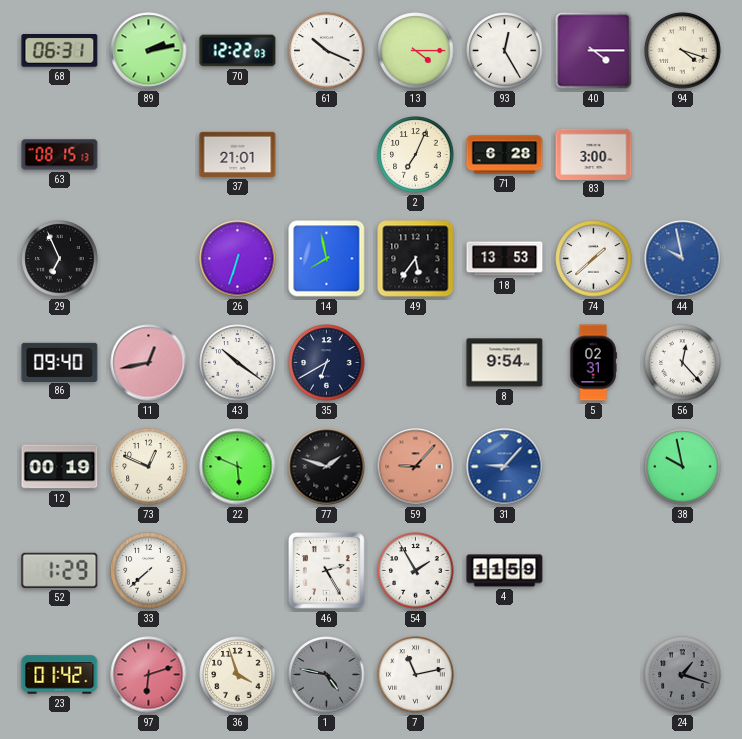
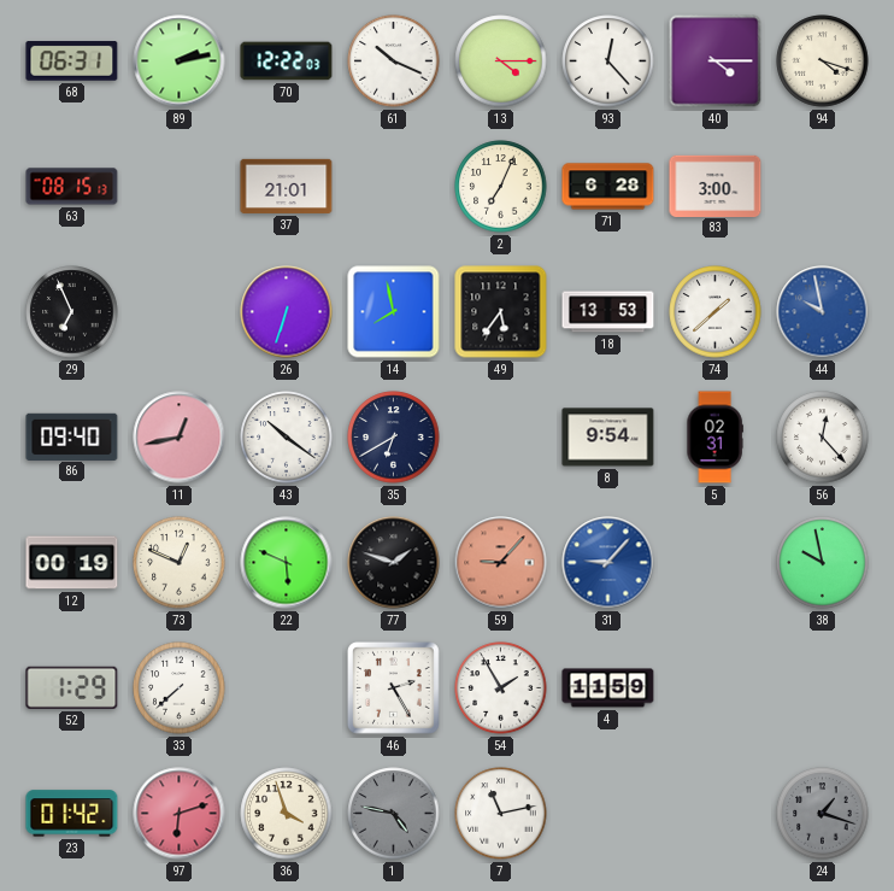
93: 12:25 -> 12:23 (608, 61)
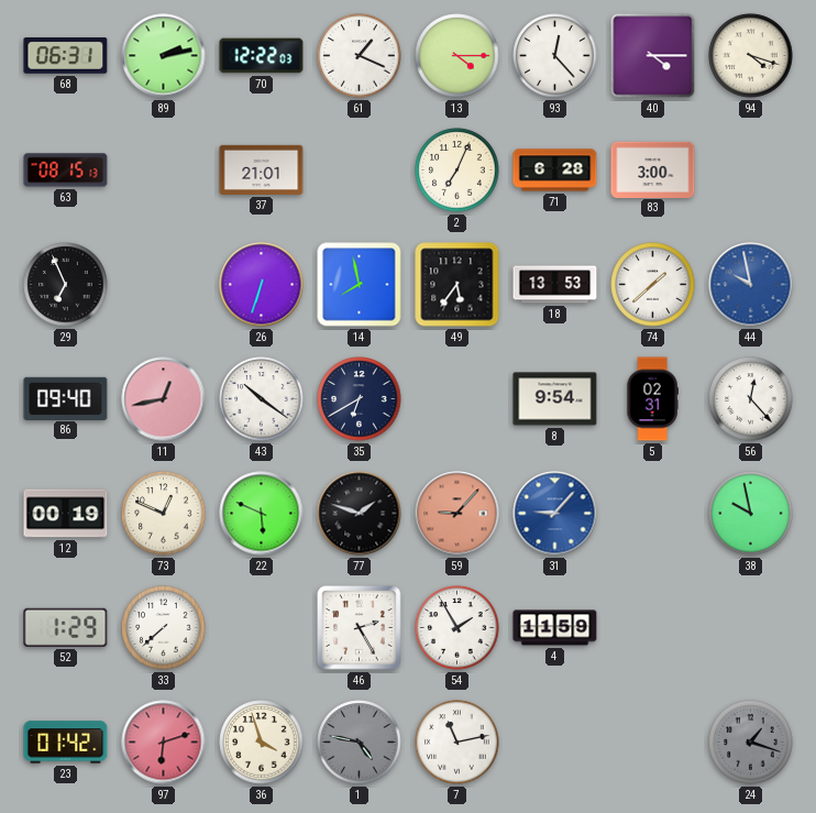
61: 10:19 -> 1:19 (360, 56)
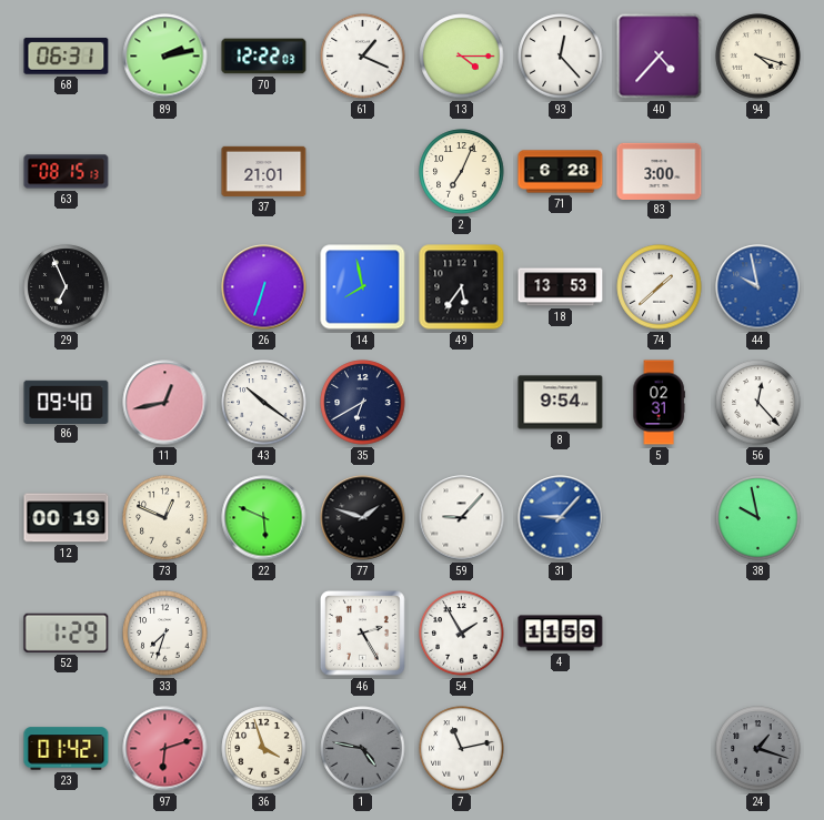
40: 4:15 -> 4:37 (660, 57)
59 dial: salmon -> white (462, 518)
33: 7:38 -> 7:33 (165, 634)
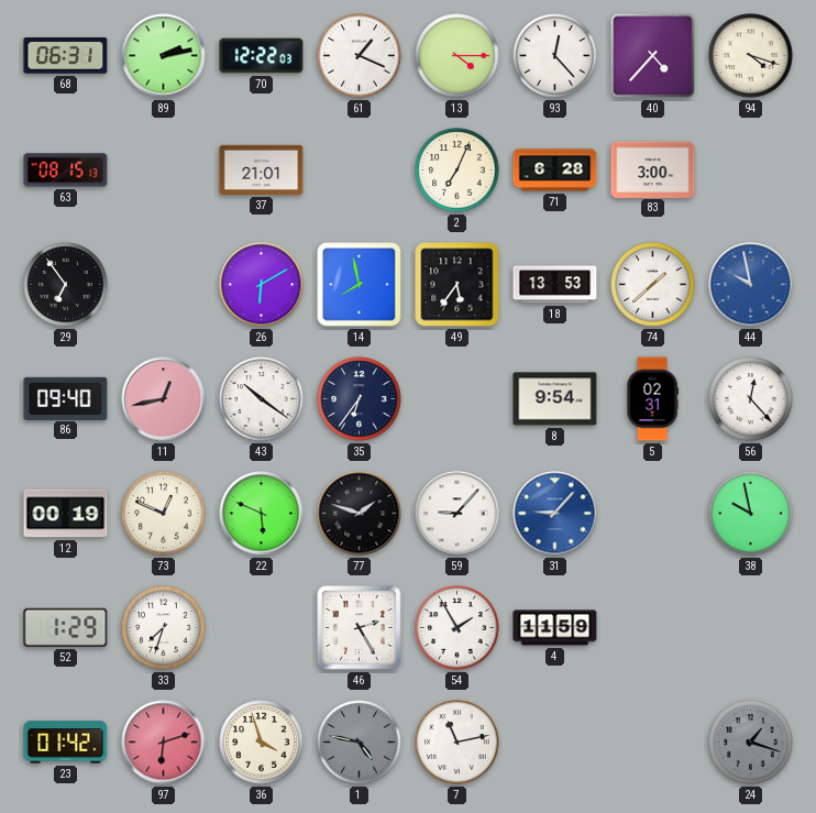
29: 6:56 -> 6:54 (66, 285)
26: 6:33 -> 6:10 (262, 285)
35: 6:40 -> 6:36 (360, 399)
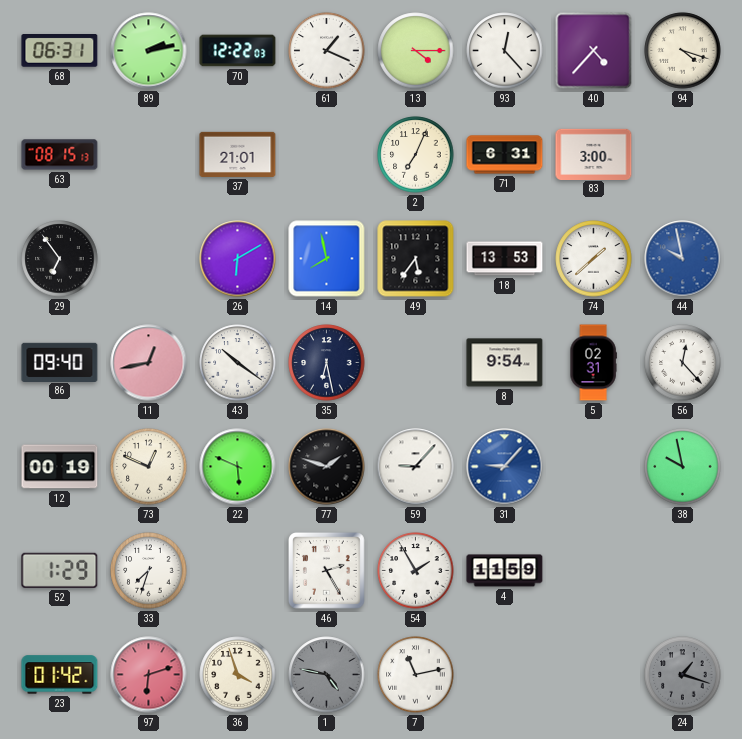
71: 6:28 -> 6:31 (505, 155)
35: 6:36 -> 6:28 (327, 363)
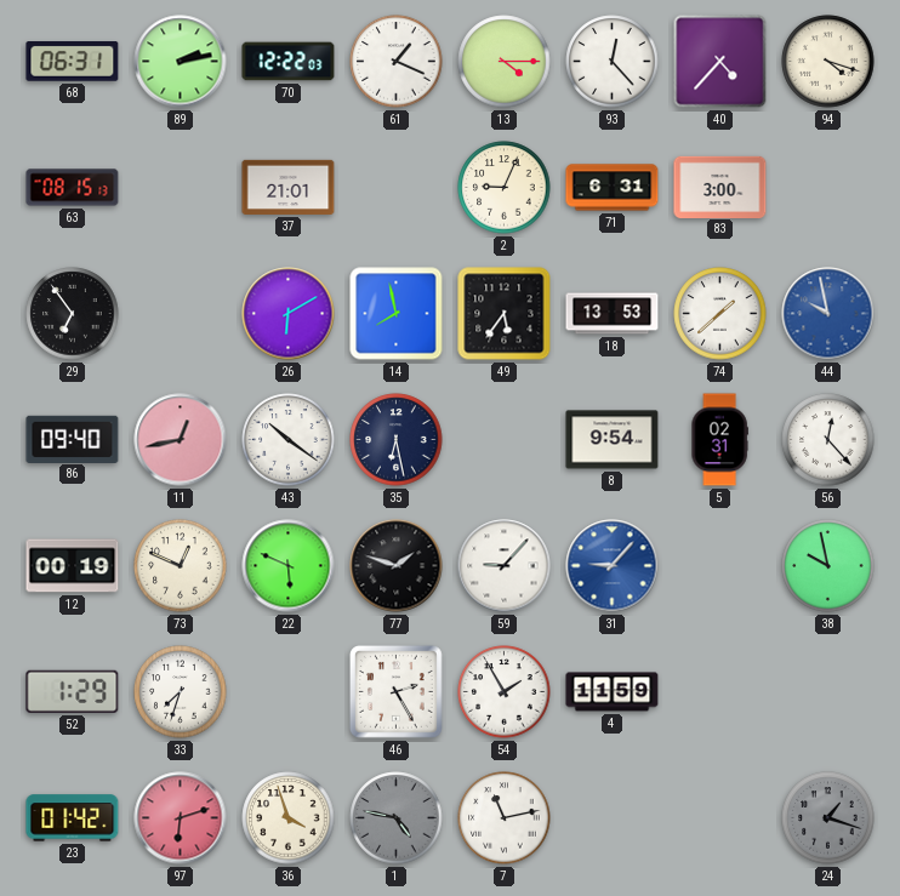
2: 7:04 -> 9:04 (505, 188)
